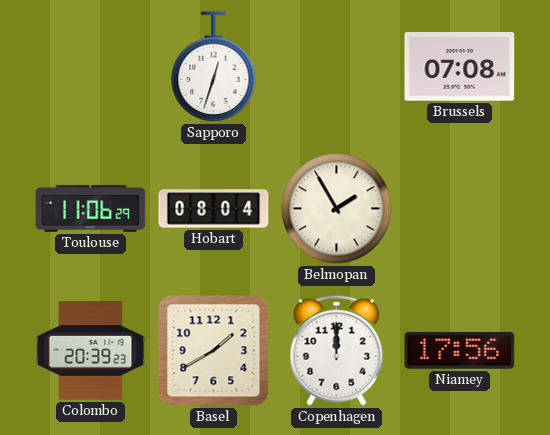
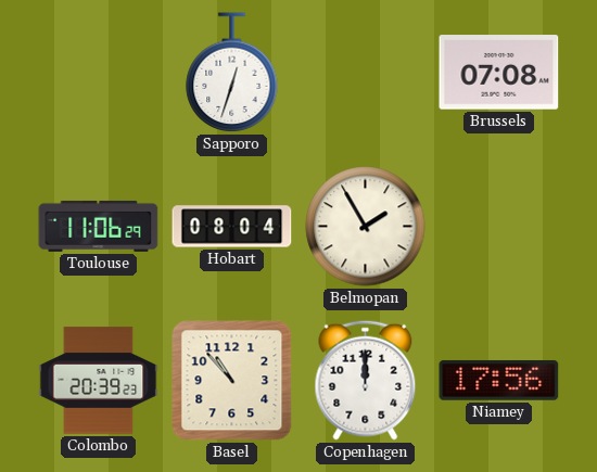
Basel: 1:40 -> 10:53 (232, 381)
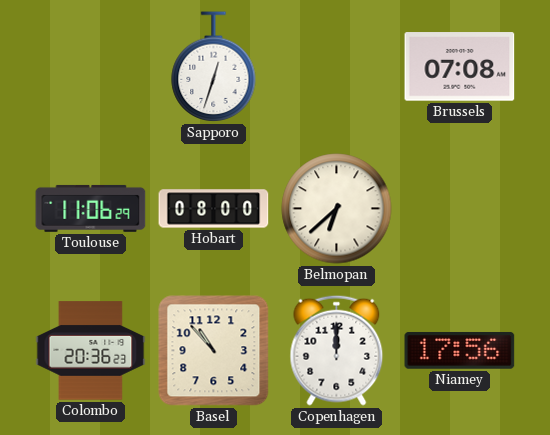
Hobart: 08:04 -> 08:00 (214, 209)
Belmopan: 1:55 -> 6:38 (337, 209)
Colombo: 20:39 -> 20:36 (91, 351)
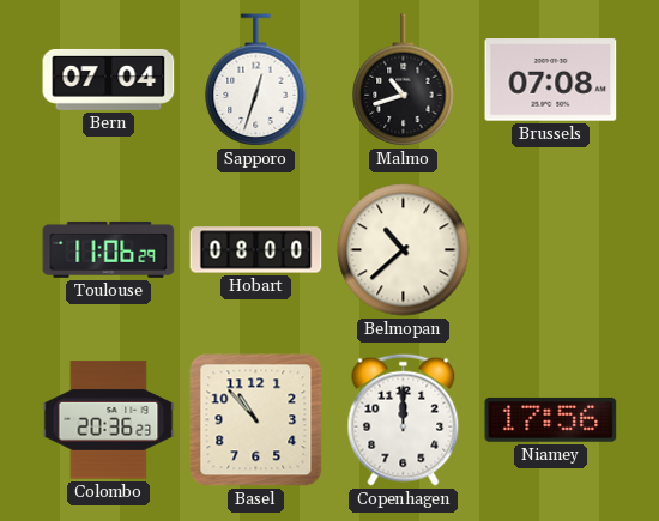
Bern: none -> 07:04 (109, 79)
Malmo: none -> 10:42 (404, 80)
Belmopan: 6:38 -> 10:38 (404, 250)
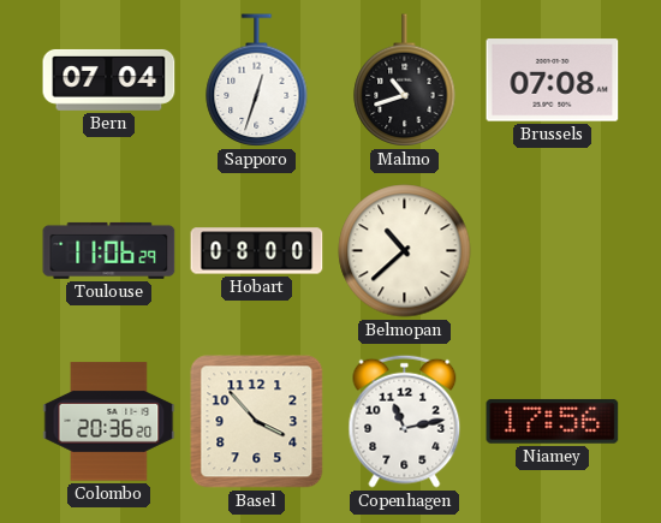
Colombo: 20:36:23 -> 20:36:20 (109, 422)
Basel: 10:53 -> 3:53 (257, 422)
Copenhagen: 12:00 -> 11:13 (405, 421)
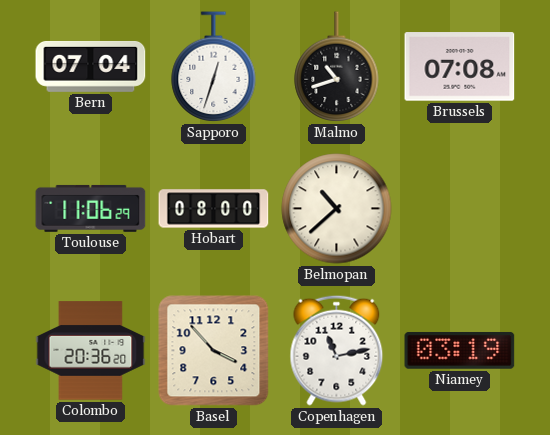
Niamey: 17:56 -> 03:19 (460, 350)
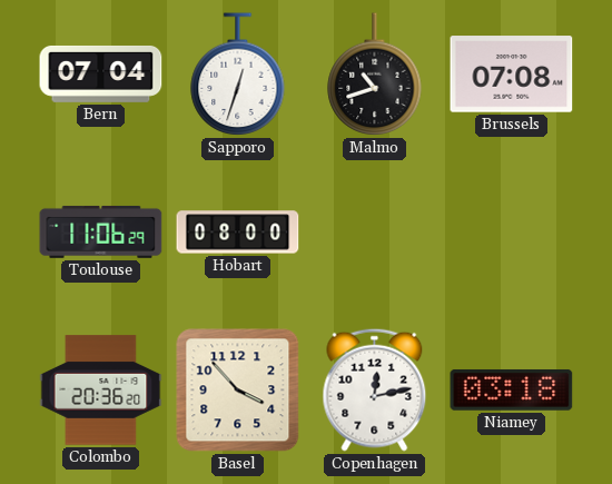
Belmopan: 10:38 -> none (337, 209)
Copenhagen: 11:13 -> 12:13 (375, 389)
Niamey: 03:19 -> 03:18 (512, 389)
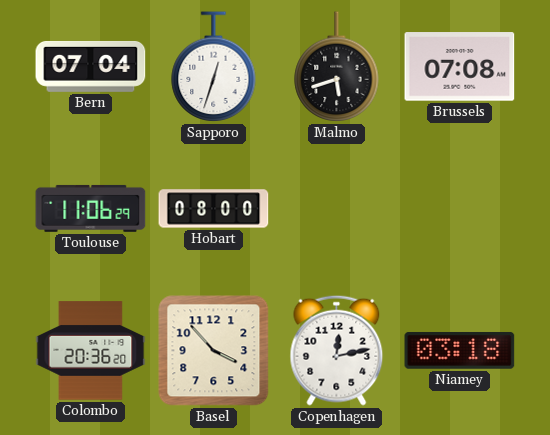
Malmo: 10:42 -> 5:42 (337, 67)
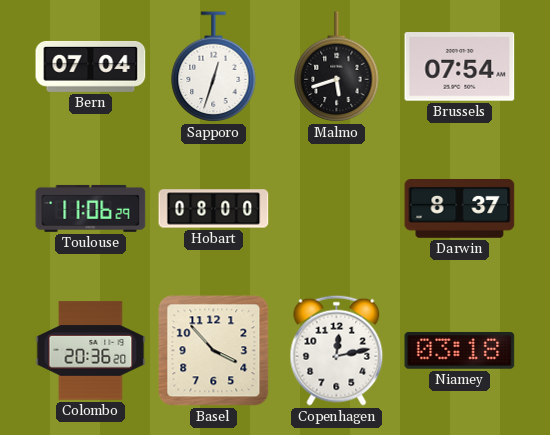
Brussels: 07:08 -> 07:54 (460, 67)
Darwin: none -> 8:37 (460, 209)
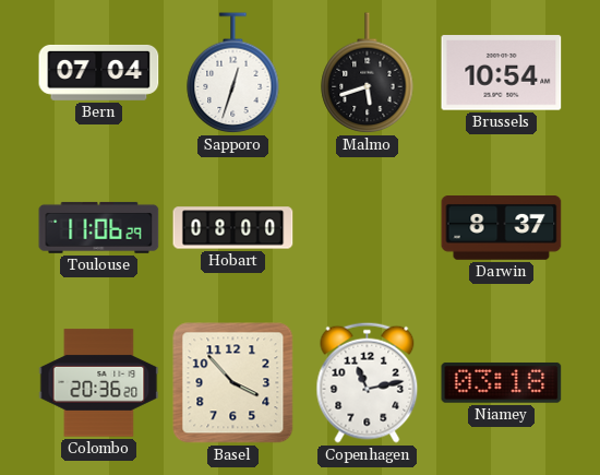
Brussels: 07:54 -> 10:54 (502, 73)
Copenhagen: 12:13 -> 11:13 (368, 382)
